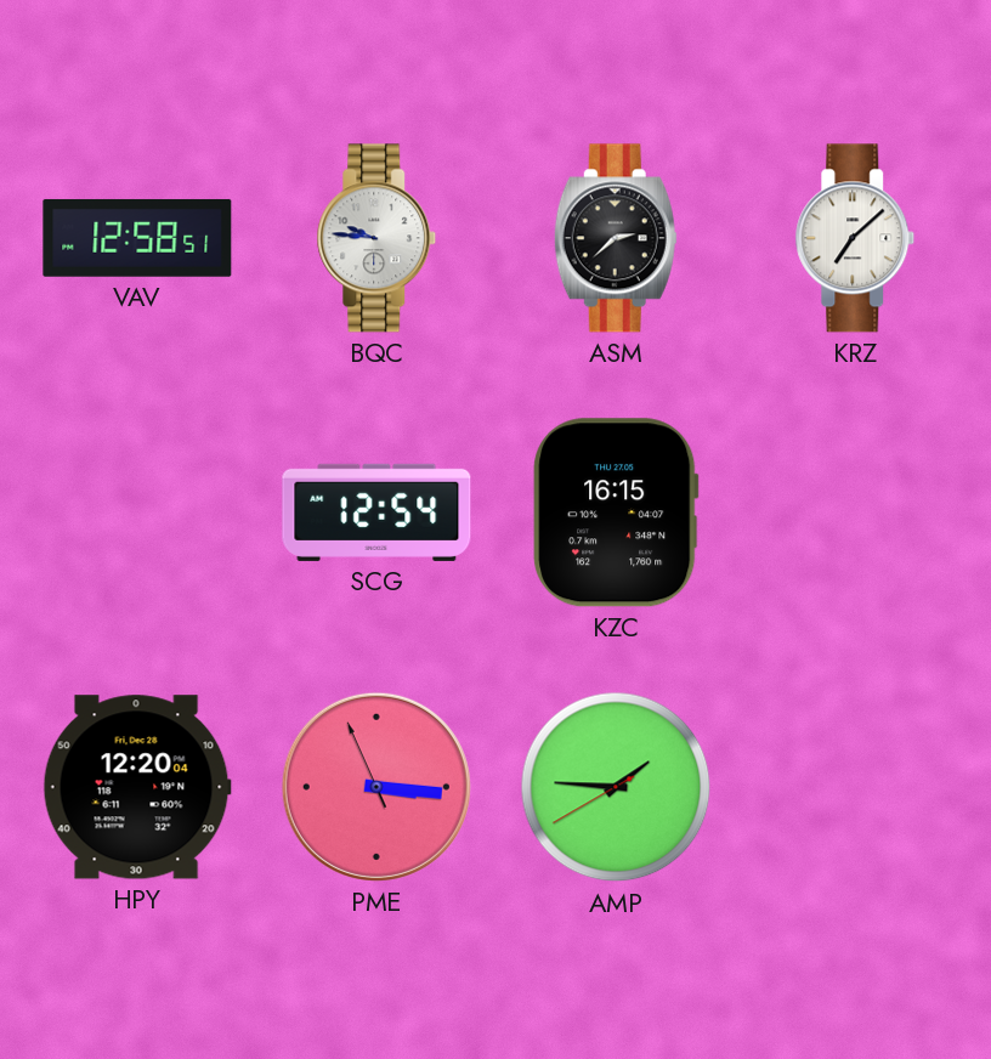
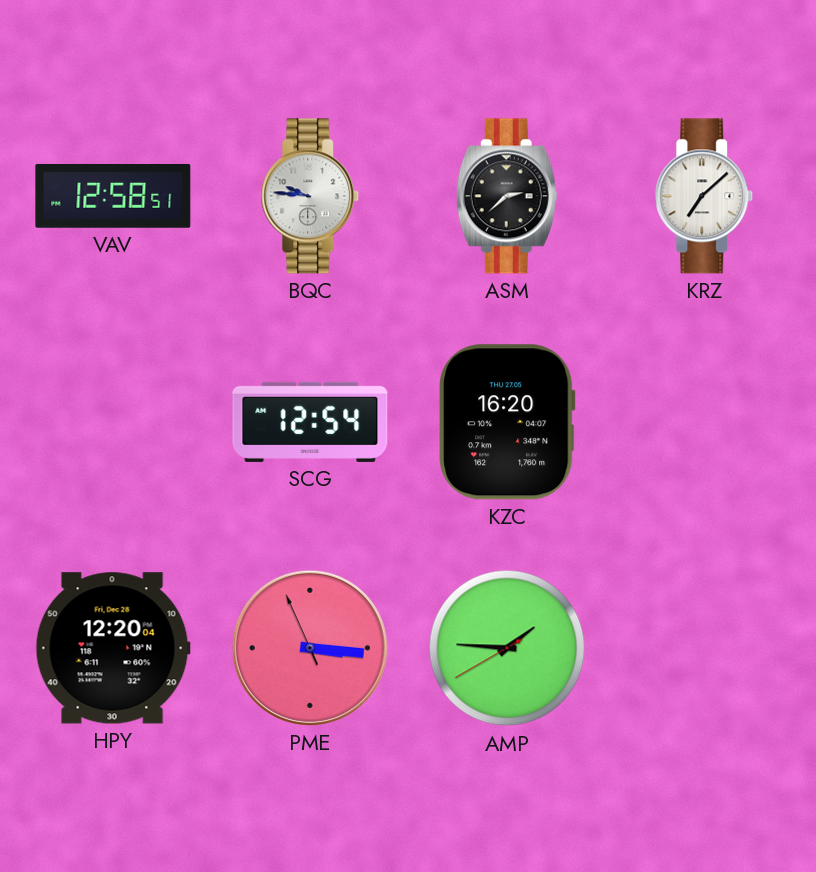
KZC: 16:15 -> 16:20 (507, 422)
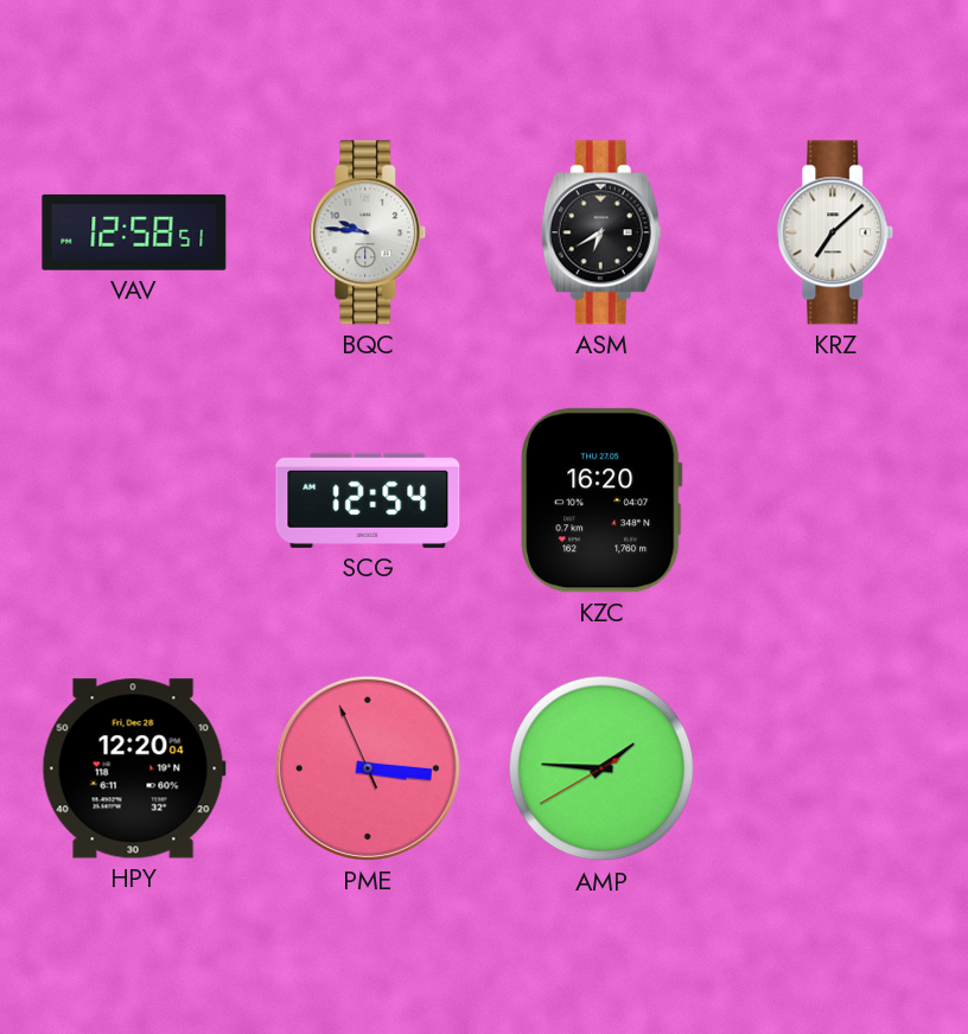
ASM: 2:38 -> 6:40 (601, 232)
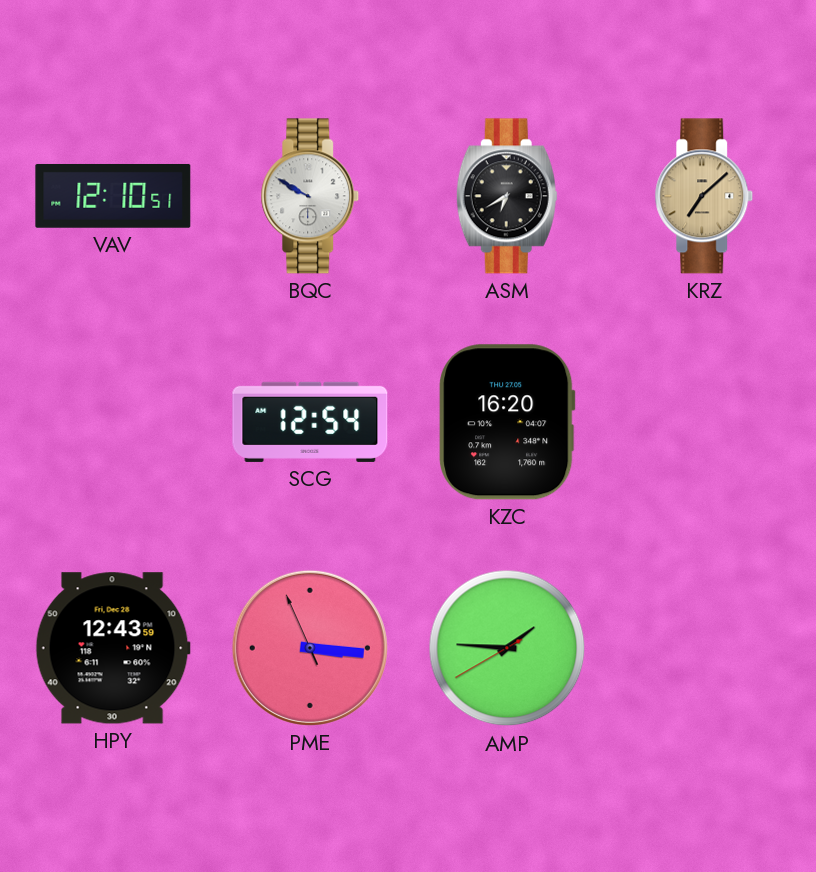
VAV: 12:58 -> 12:10 (113, 196)
BQC: 9:46 -> 9:50 (310, 196)
KRZ dial: white -> champagne (704, 196)
HPY: 12:20 -> 12:43 (113, 648)
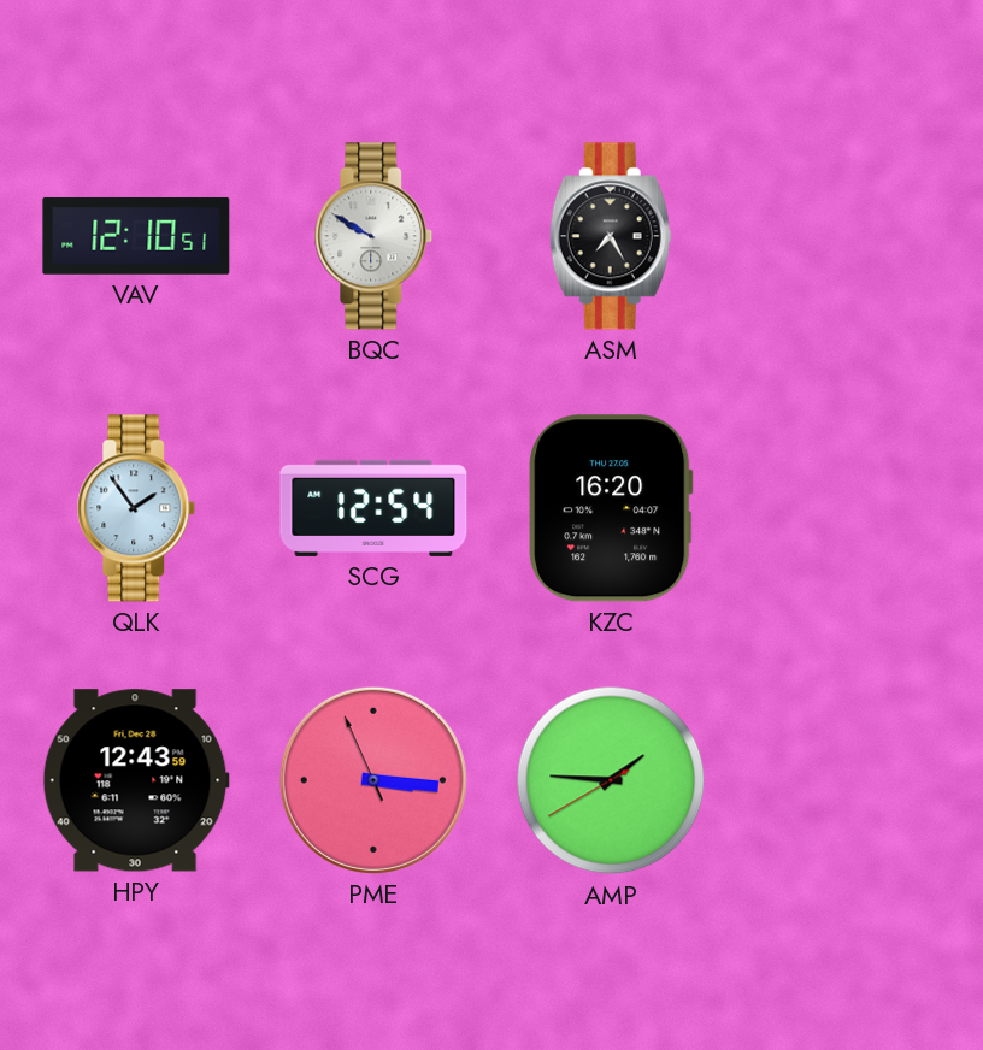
ASM: 6:40 -> 7:25 (611, 236)
KRZ: 7:08 -> none (704, 196)
QLK: none -> 1:54 (136, 508)
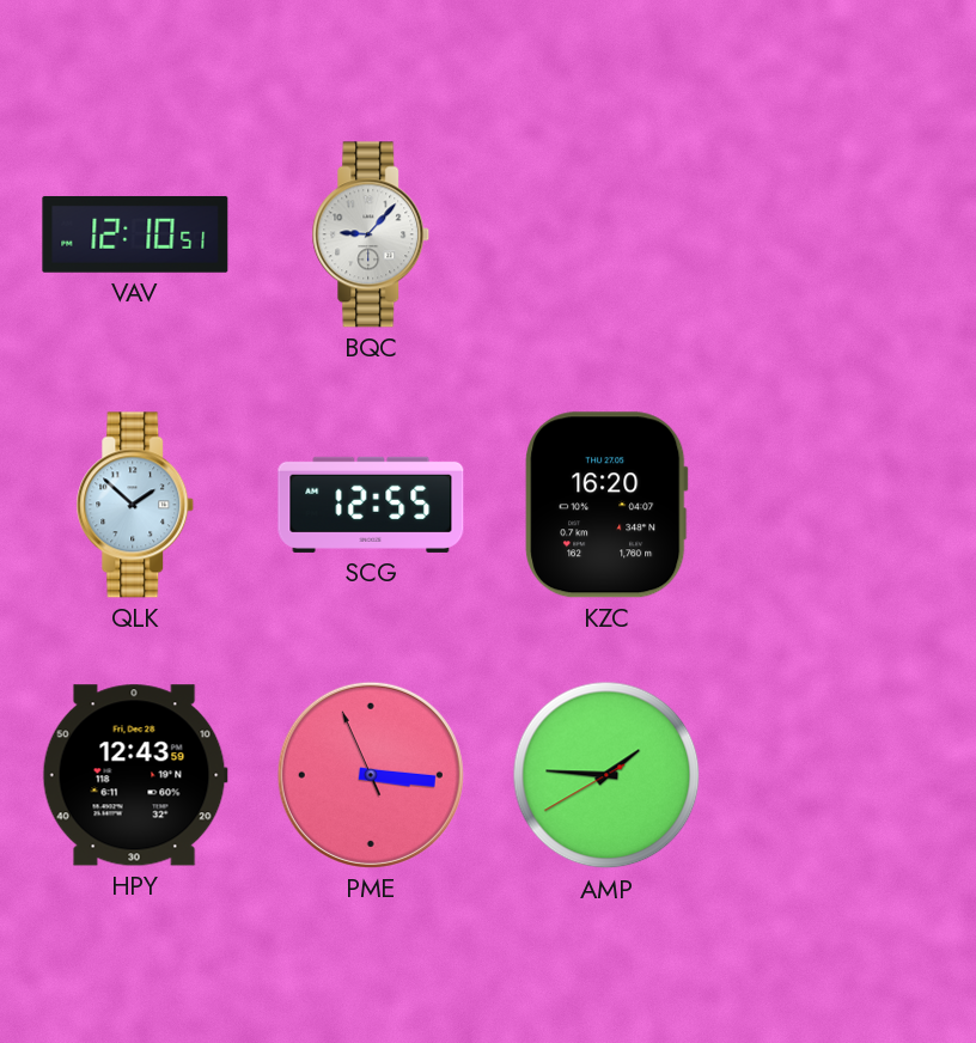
BQC: 9:50 -> 9:07 (371, 234)
ASM: 7:25 -> none (611, 236)
QLK: 1:54 -> 1:52 (135, 505)
SCG: 12:54 -> 12:55 (371, 505)
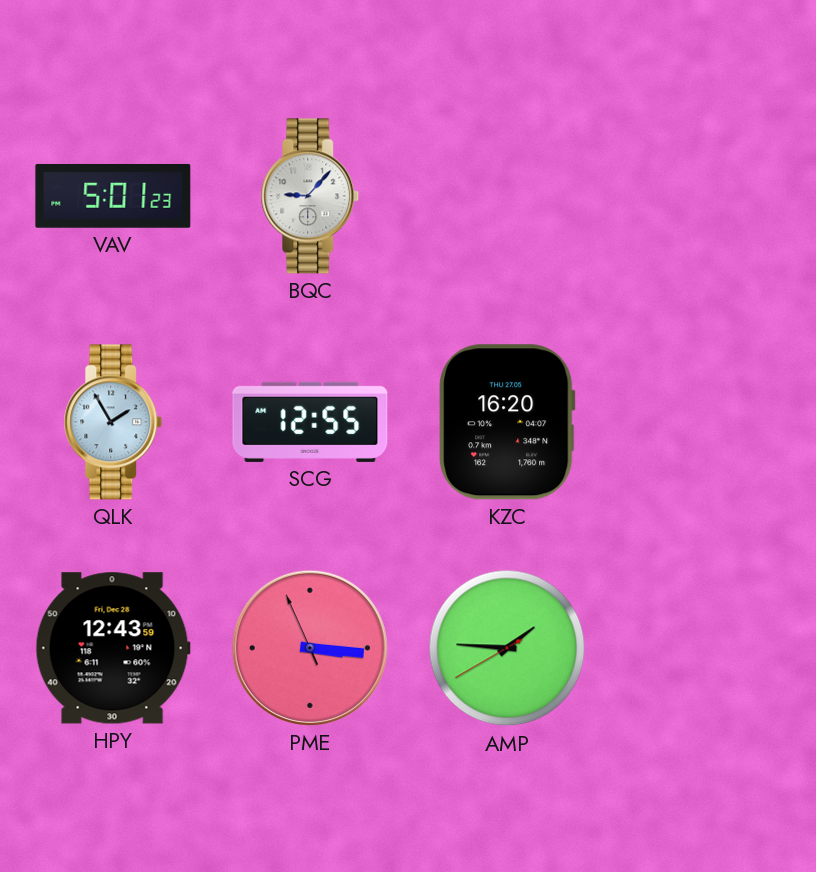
VAV: 12:10 -> 5:01 (113, 196)
QLK: 1:52 -> 1:55 (113, 422)
